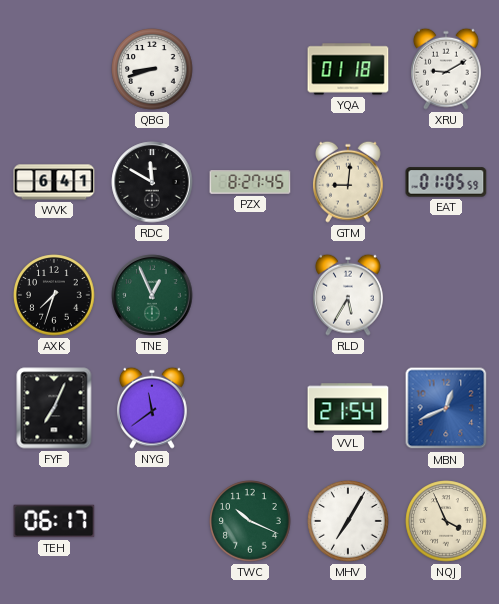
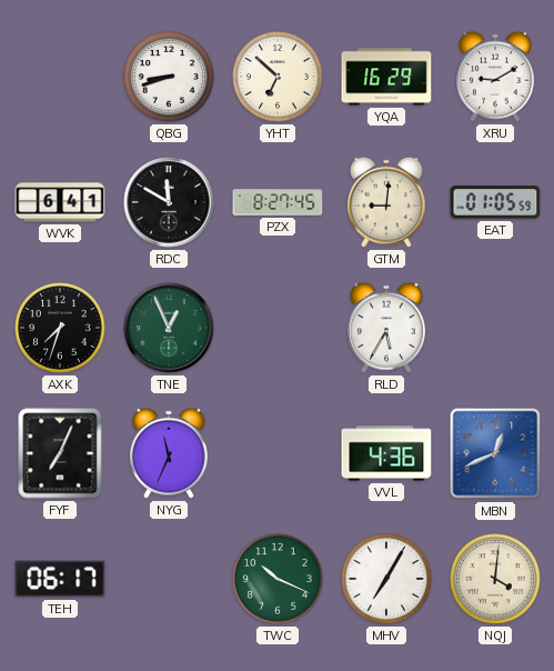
YHT: none -> 6:52 (278, 77)
YQA: 01:18 -> 16:29 (386, 77)
NYG: 11:39 -> 11:34 (170, 453)
VVL: 21:54 -> 4:36 (386, 453)
NQJ: 3:56 -> 4:01 (495, 579)
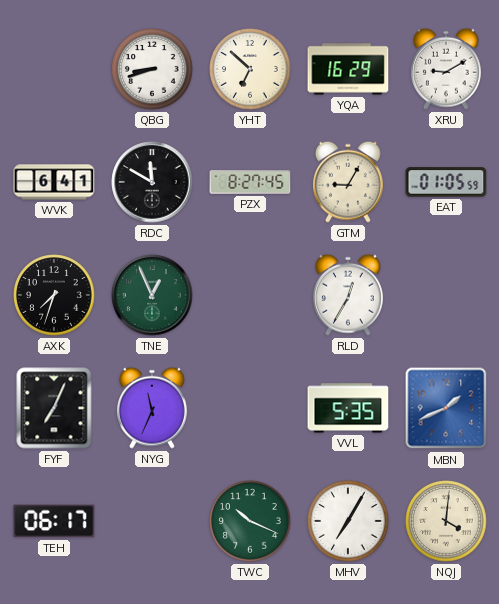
GTM: 9:01 -> 9:05 (349, 182)
RLD: 5:35 -> 12:35 (349, 295)
VVL: 4:36 -> 5:35 (348, 408)
MBN: 12:41 -> 1:41 (446, 408)
